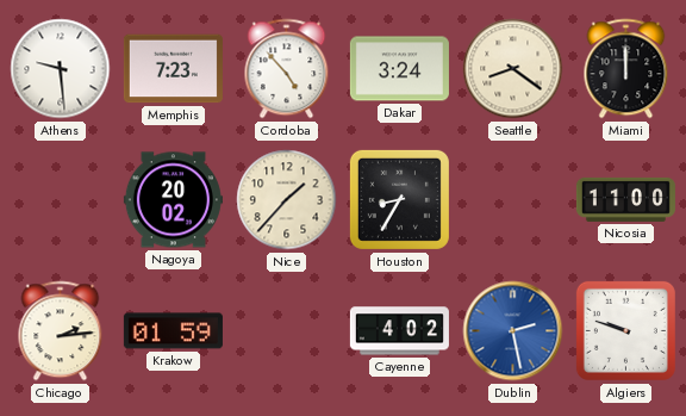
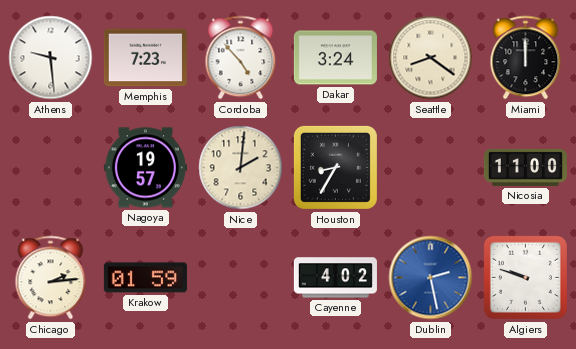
Nagoya: 20:02 -> 19:57 (145, 168)
Nice: 1:37 -> 2:01 (241, 168)
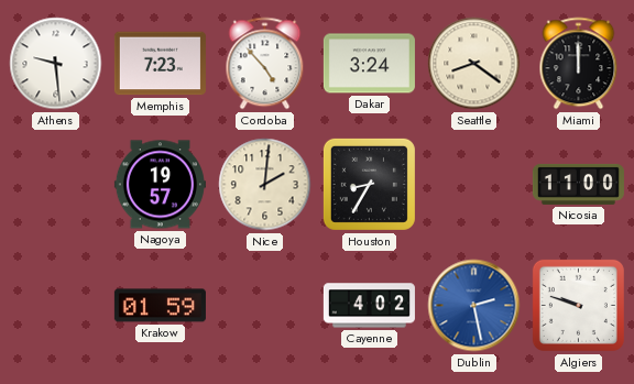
Chicago: 2:14 -> none (51, 278)
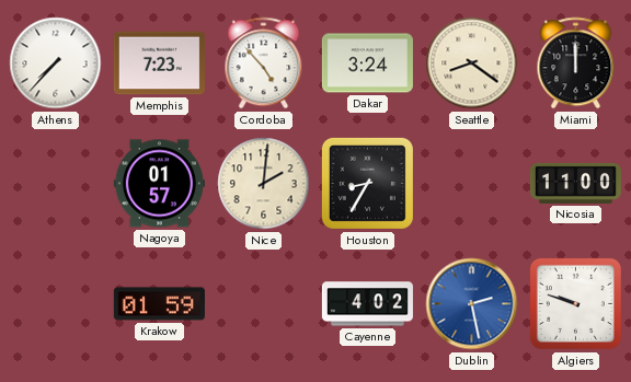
Athens: 9:29 -> 7:37 (56, 63)
Nagoya: 19:57 -> 01:57 (159, 184)
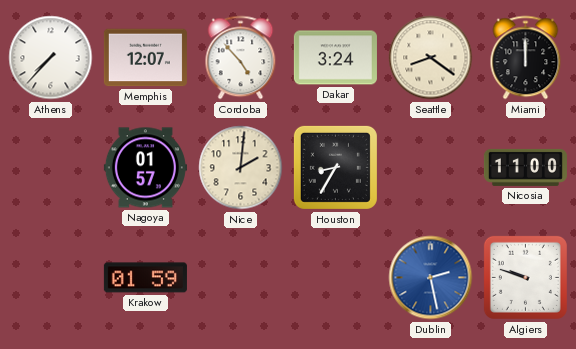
Memphis: 7:23 -> 12:07 (145, 58)
Cayenne: 4:02 -> none (367, 304)
